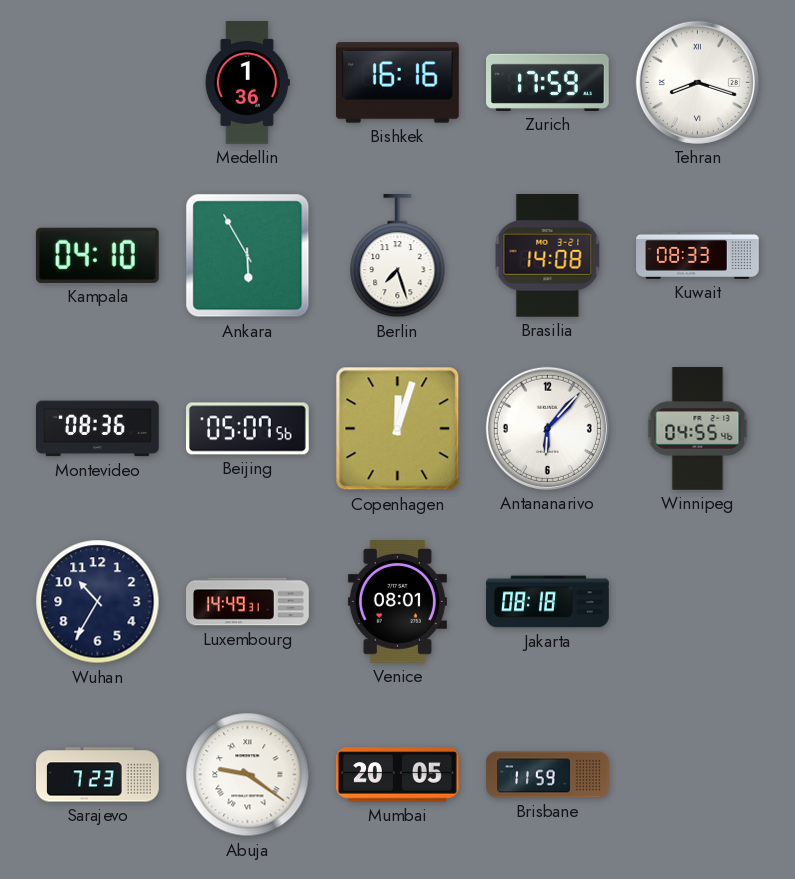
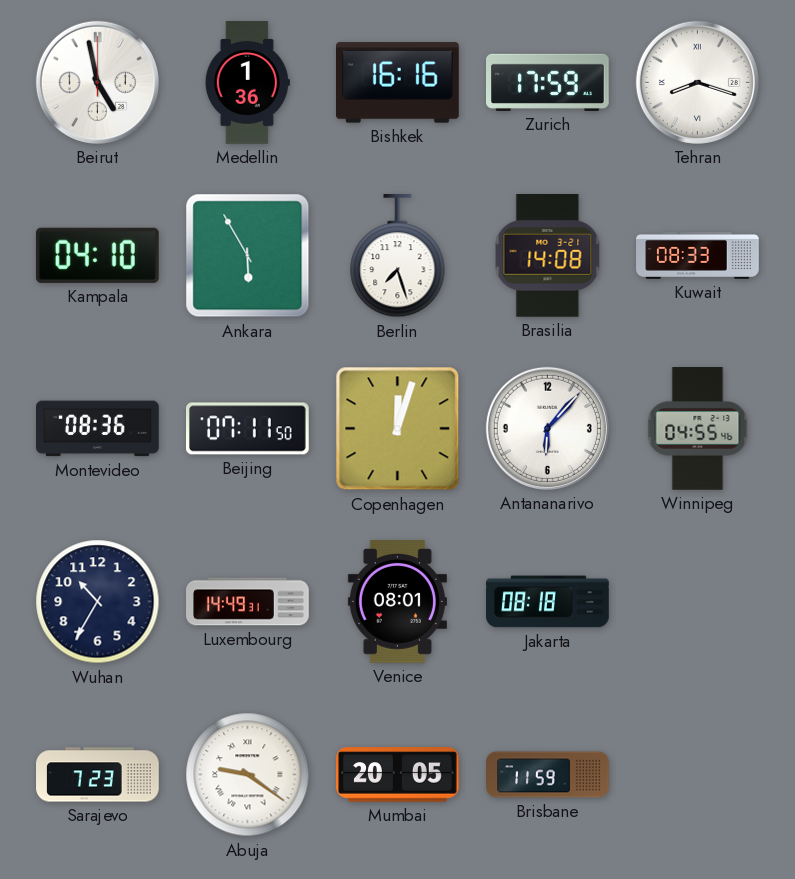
Beirut: none -> 4:58 (97, 82)
Beijing: 05:07 -> 07:11 (248, 429)
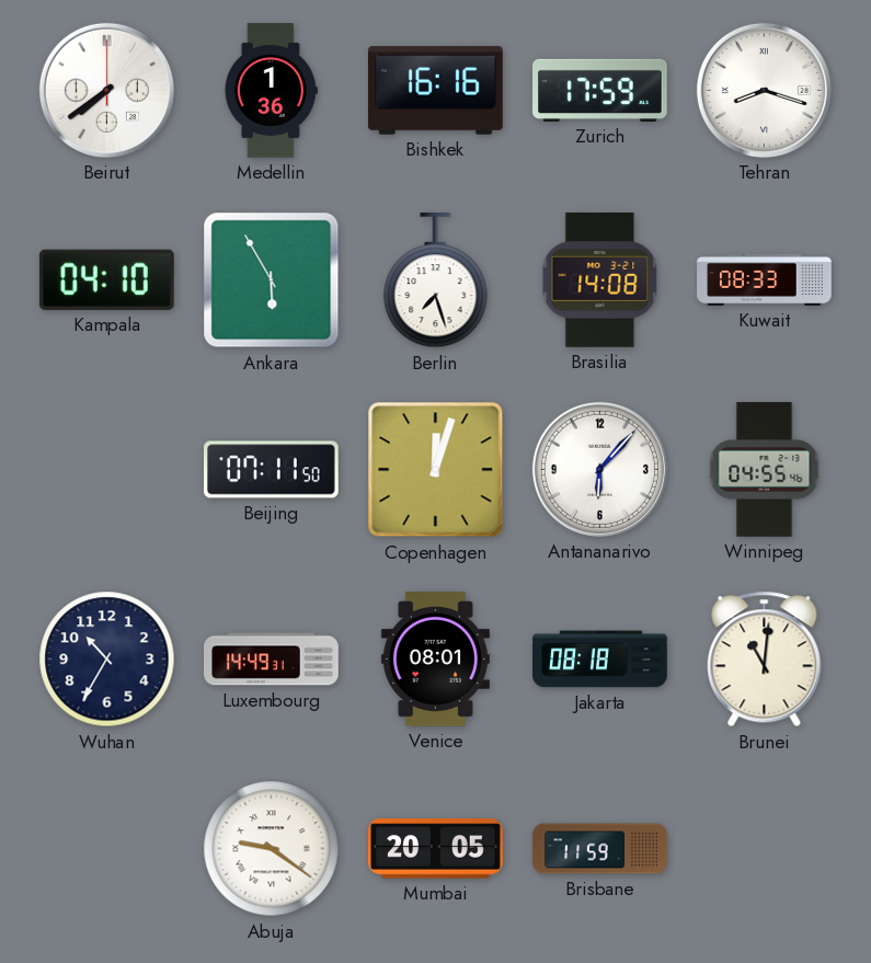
Beirut: 4:58 -> 7:39 (106, 90)
Montevideo: 08:36 -> none (98, 429)
Brunei: none -> 11:01 (765, 660)
Sarajevo: 7:23 -> none (98, 775)
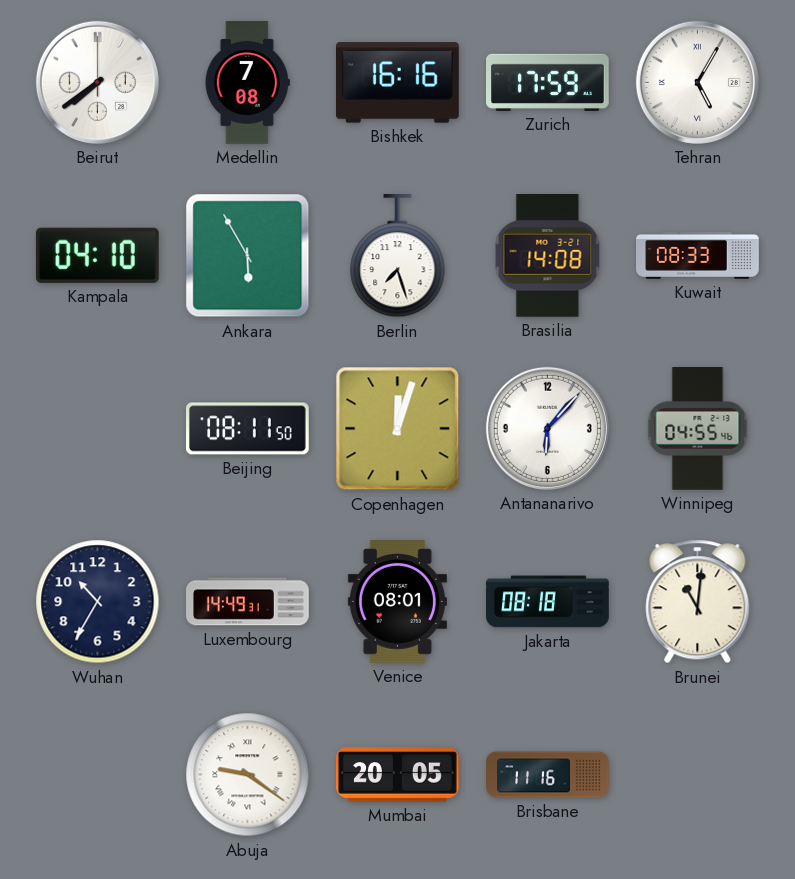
Medellin: 1:36 -> 7:08 (247, 83)
Tehran: 8:18 -> 5:05 (697, 82)
Beijing: 07:11 -> 08:11 (248, 429)
Brisbane: 11:59 -> 11:16 (548, 775)
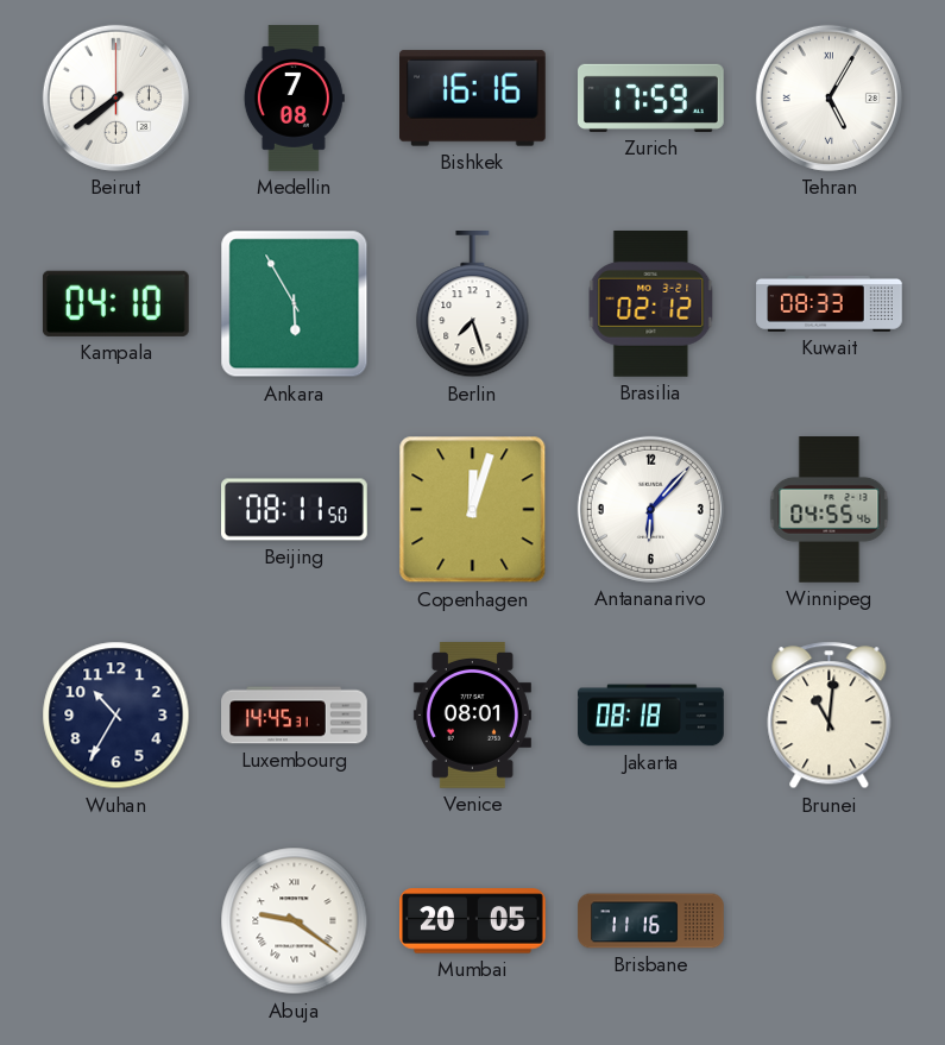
Brasilia: 14:08 -> 02:12 (651, 304)
Luxembourg: 14:49 -> 14:45 (295, 716)
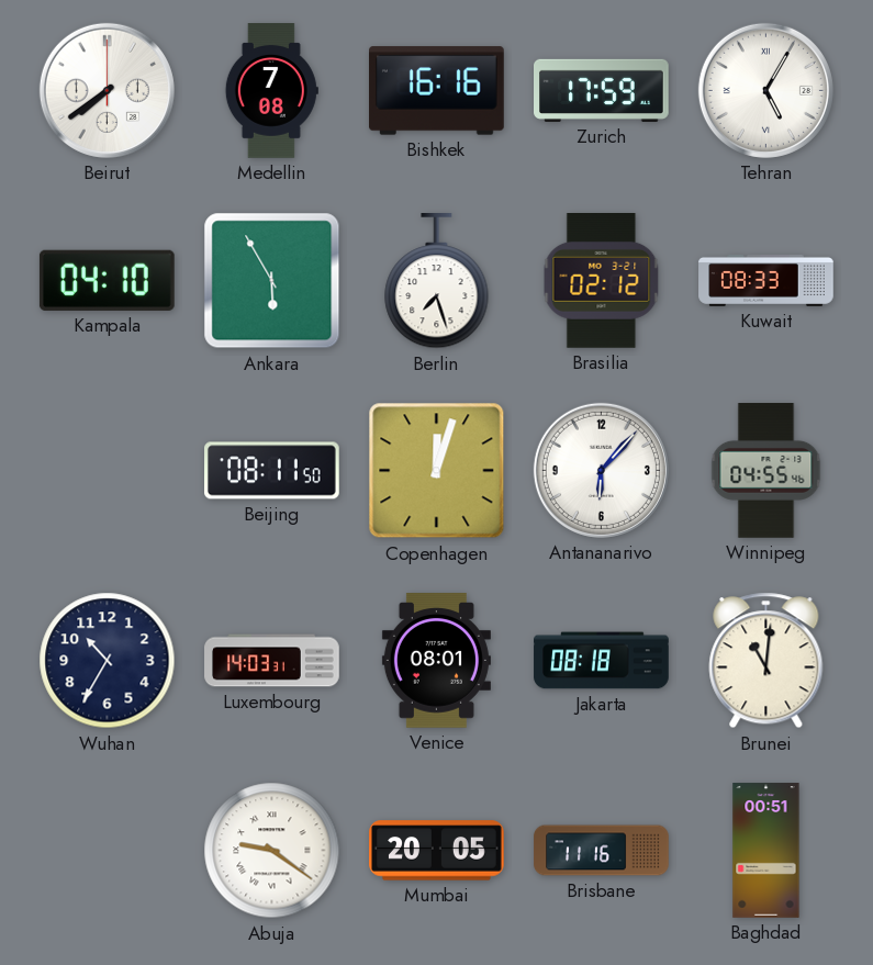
Luxembourg: 14:45 -> 14:03 (272, 661)
Baghdad: none -> 00:51 (766, 851)
